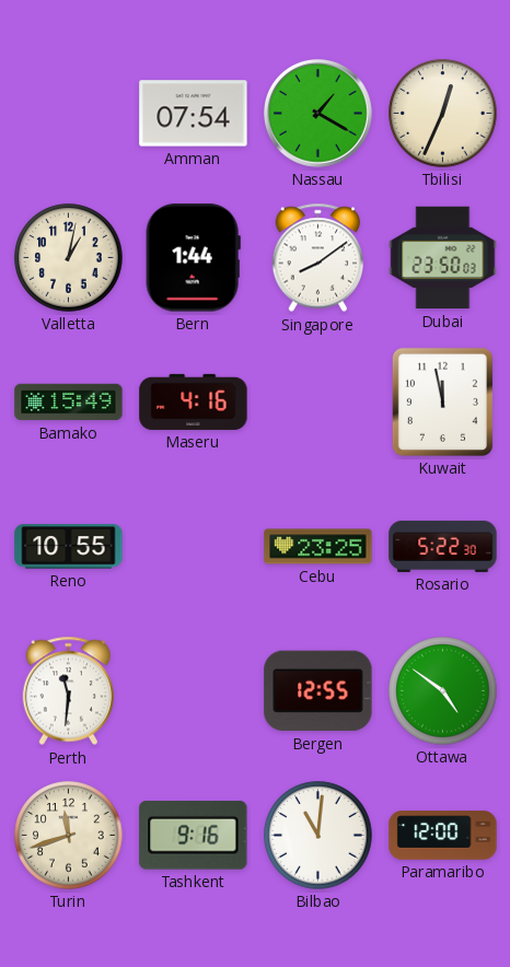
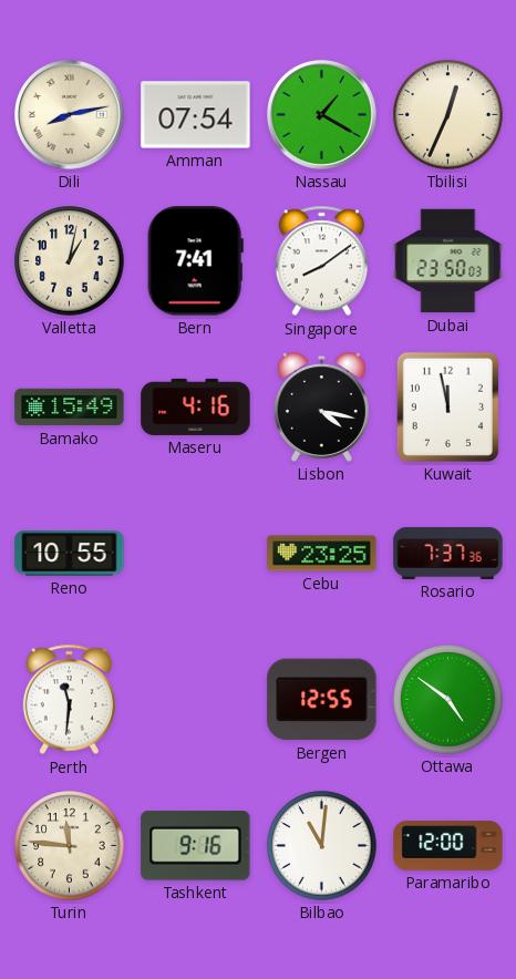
Dili: none -> 8:13 (70, 115)
Bern: 1:44 -> 7:41 (195, 261)
Lisbon: none -> 4:17 (321, 408)
Rosario: 5:22 -> 7:37 (448, 553)
Turin: 11:42 -> 11:46 (70, 846)
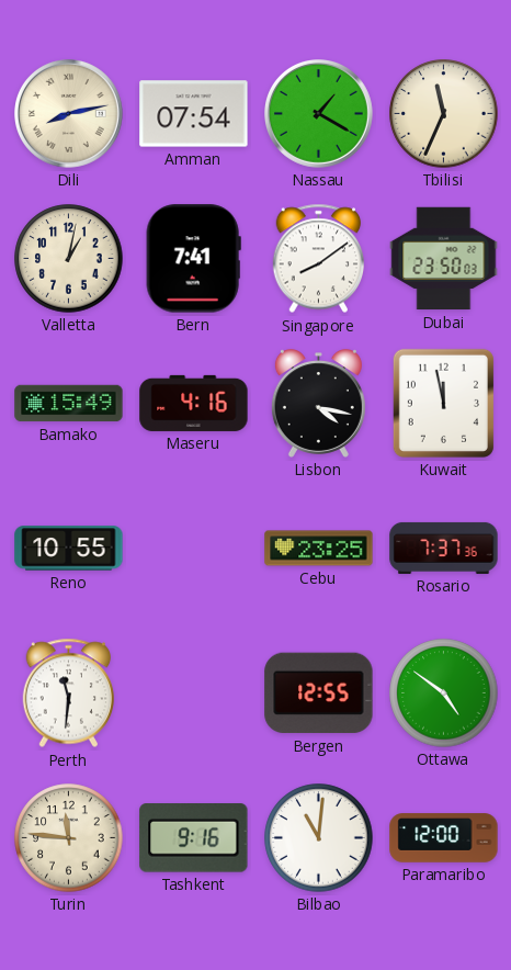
Tbilisi: 12:34 -> 11:34 (444, 114)
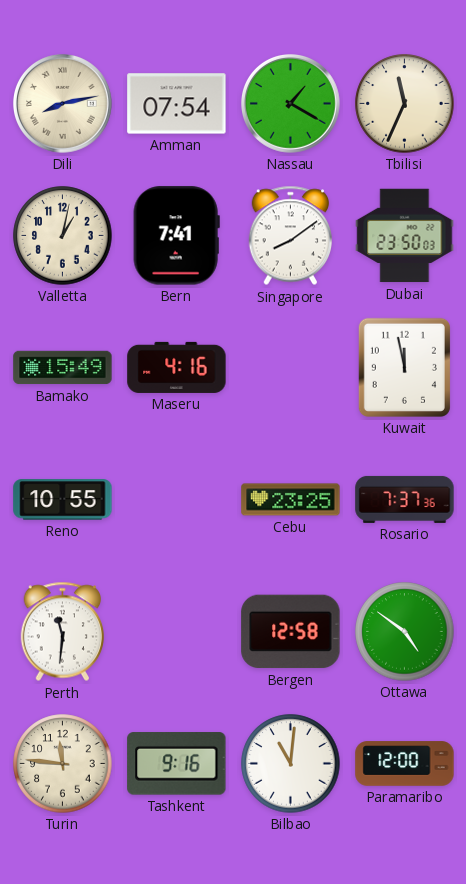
Lisbon: 4:17 -> none (318, 404)
Bergen: 12:55 -> 12:58 (291, 632)
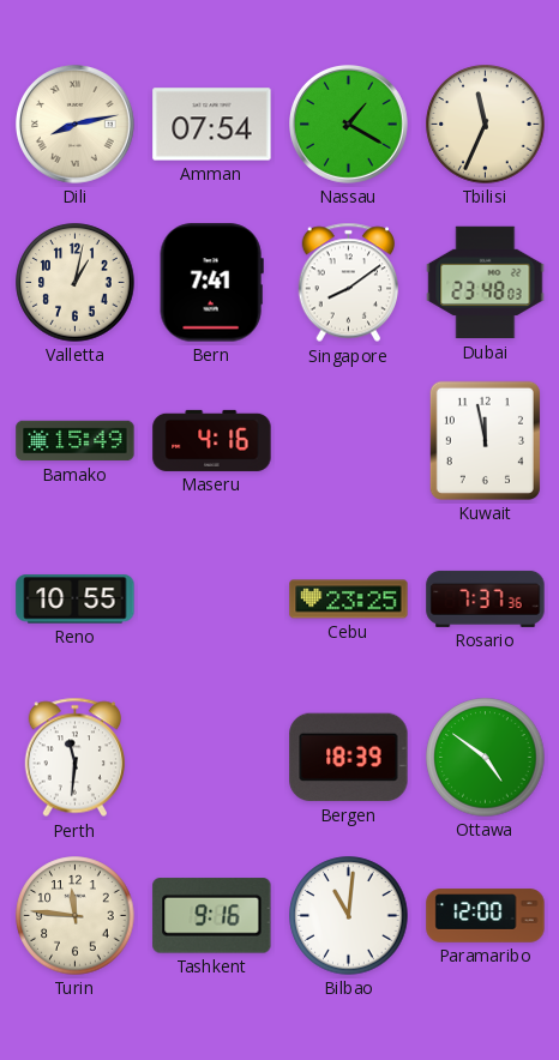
Dubai: 23:50 -> 23:48 (486, 283)
Bergen: 12:58 -> 18:39 (349, 758)
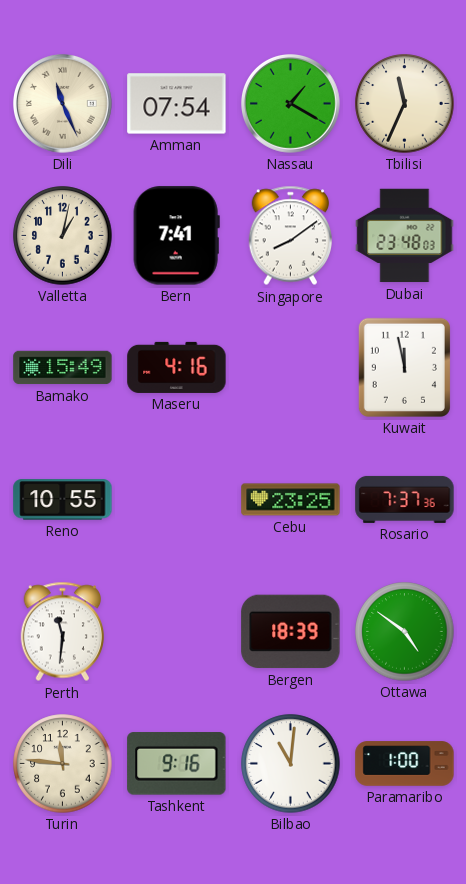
Dili: 8:13 -> 11:26 (63, 104)
Paramaribo: 12:00 -> 1:00 (405, 764)
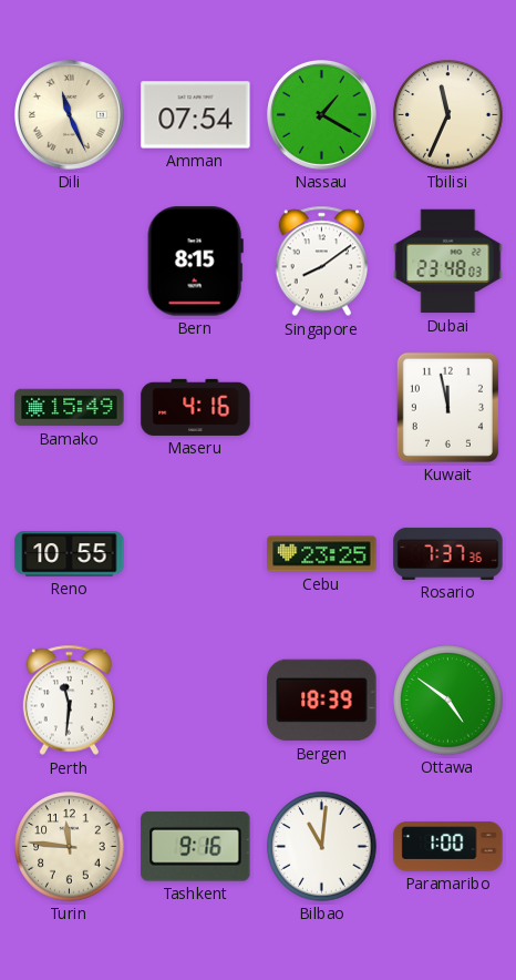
Valletta: 1:02 -> none (63, 236)
Bern: 7:41 -> 8:15 (195, 262)
